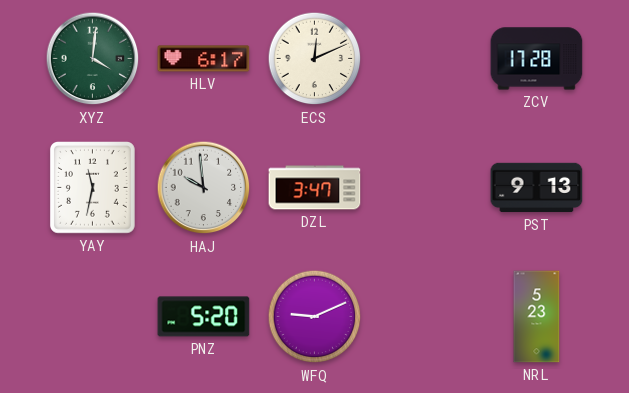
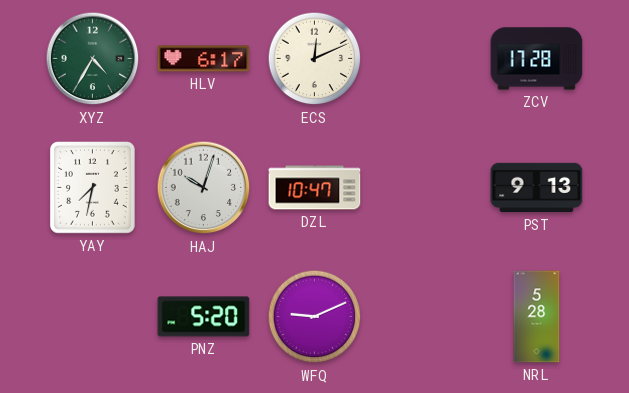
XYZ: 4:01 -> 4:35 (93, 59)
YAY: 11:32 -> 7:32 (92, 188)
HAJ: 9:59 -> 10:03 (204, 188)
DZL: 3:47 -> 10:47 (315, 188)
NRL: 5:23 -> 5:28 (537, 317)
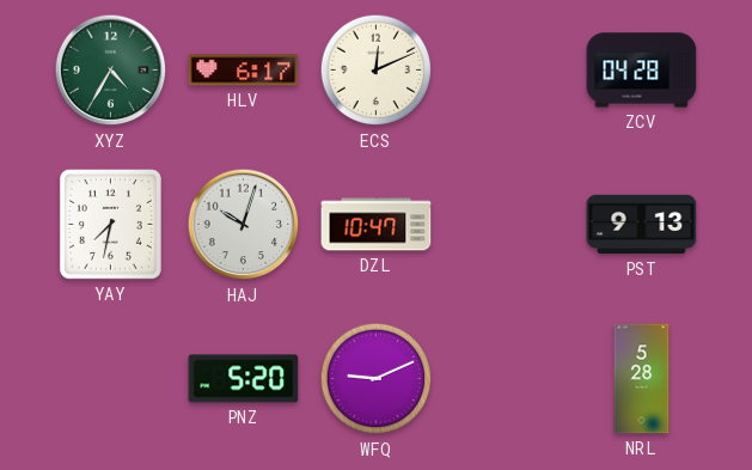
ZCV: 17:28 -> 04:28 (642, 71)
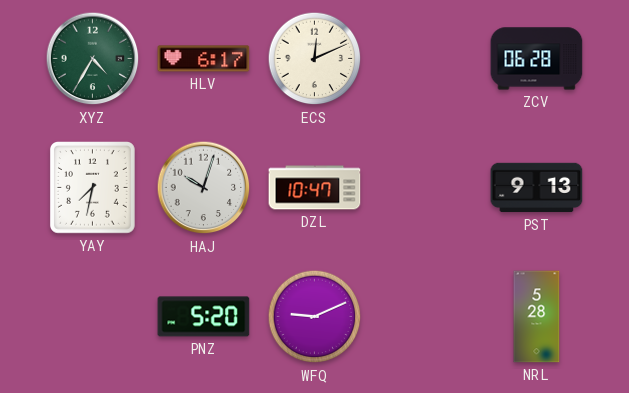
ZCV: 04:28 -> 06:28 (537, 59)
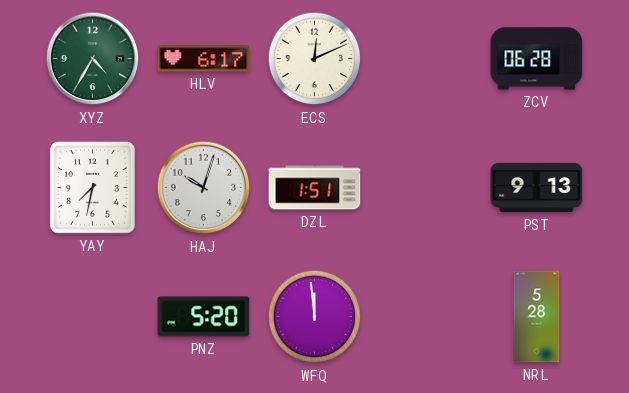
DZL: 10:47 -> 1:51 (315, 188)
WFQ: 9:11 -> 11:59 (315, 317)
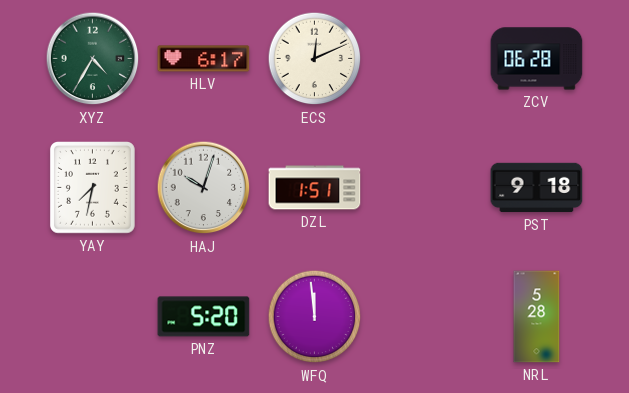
PST: 9:13 -> 9:18 (537, 188)
